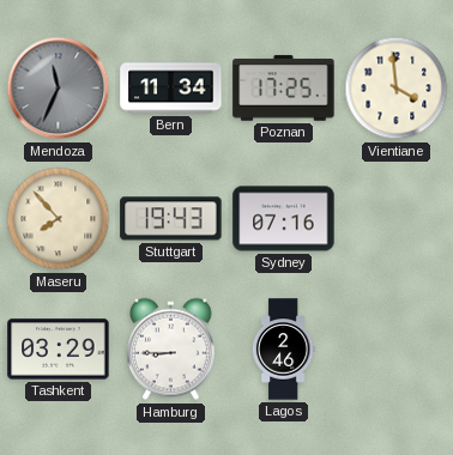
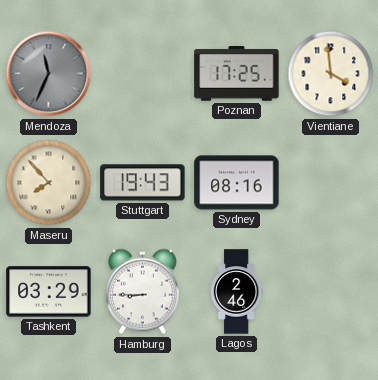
Bern: 11:34 -> none (171, 89)
Sydney: 07:16 -> 08:16 (237, 183)
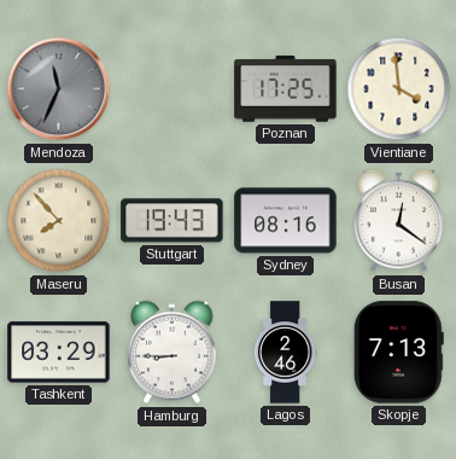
Busan: none -> 12:21 (399, 221)
Skopje: none -> 7:13 (398, 353)
